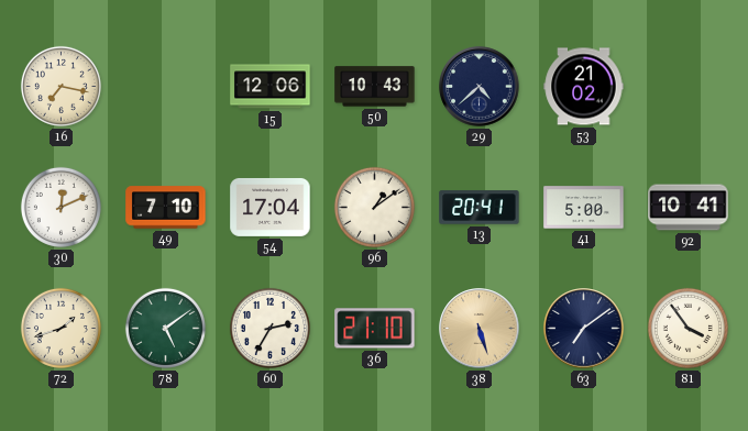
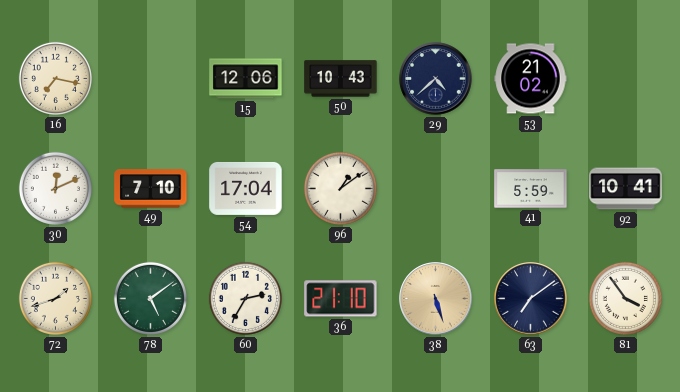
13: 20:41 -> none (480, 208)
41: 5:00 -> 5:59 (531, 189)
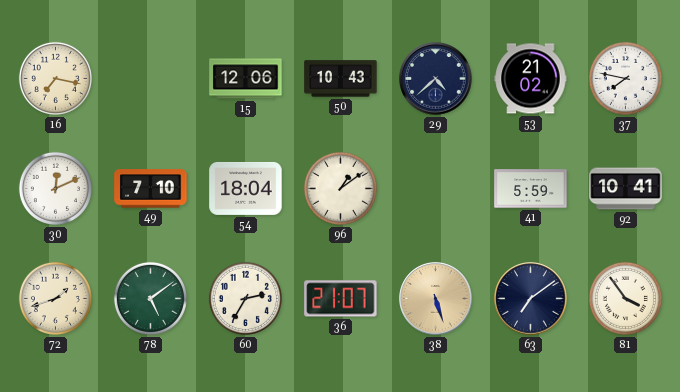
37: none -> 7:47 (625, 78)
54: 17:04 -> 18:04 (246, 188)
36: 21:10 -> 21:07 (341, 299)
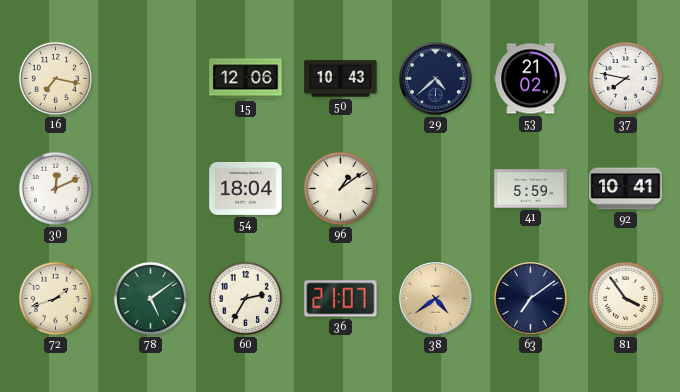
49: 7:10 -> none (151, 189)
38: 5:27 -> 4:39 (436, 299)
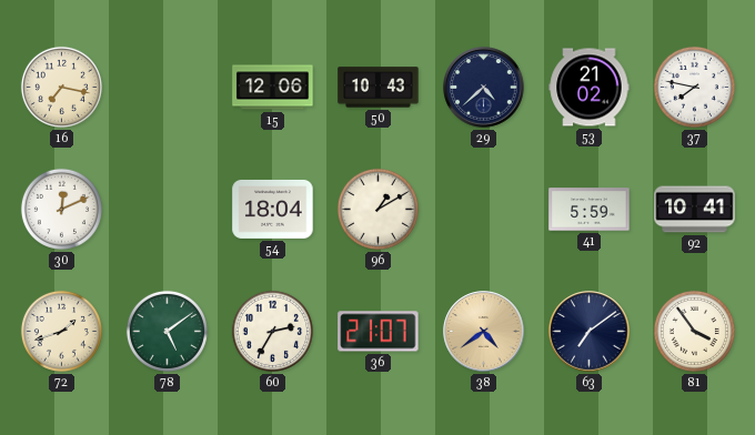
96: 1:09 -> 1:10 (377, 209)
